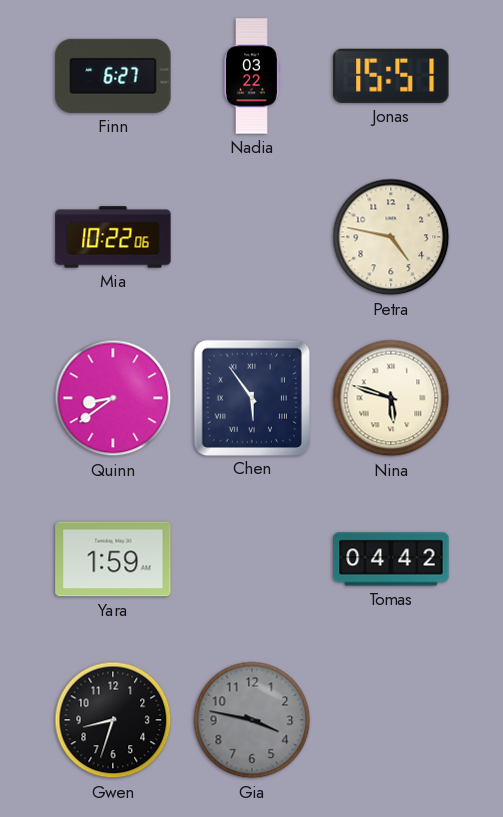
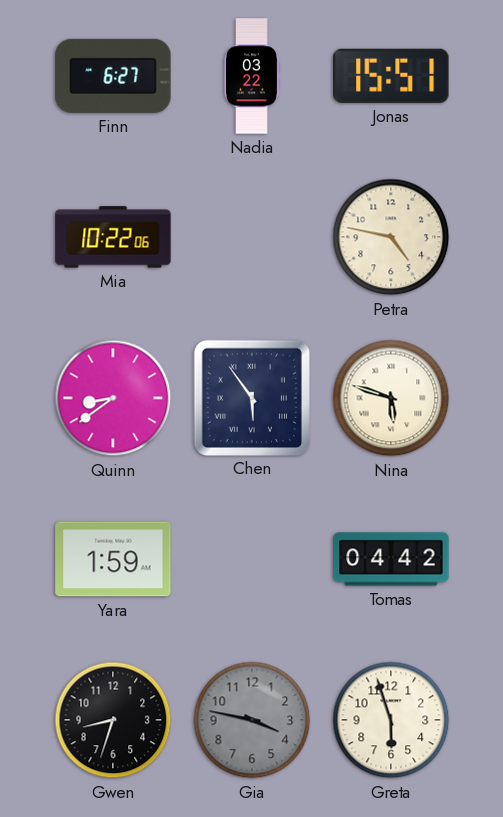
Greta: none -> 5:57 (391, 720)
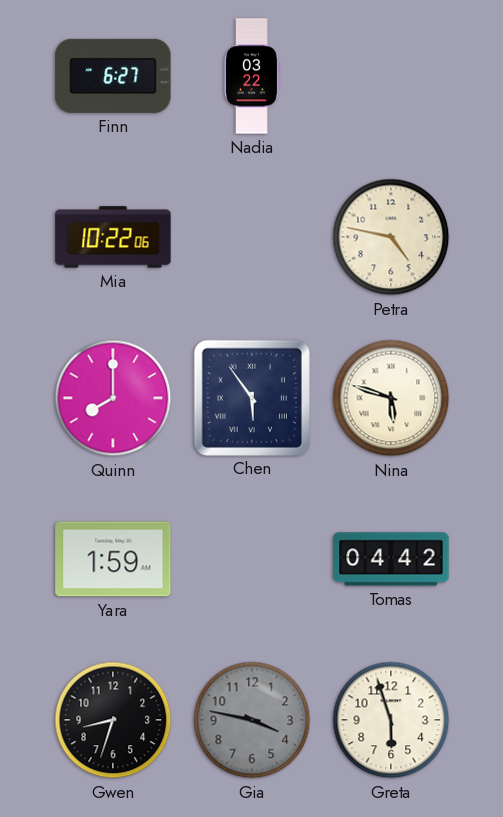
Jonas: 15:51 -> none (391, 76)
Quinn: 8:39 -> 8:00 (113, 398)
